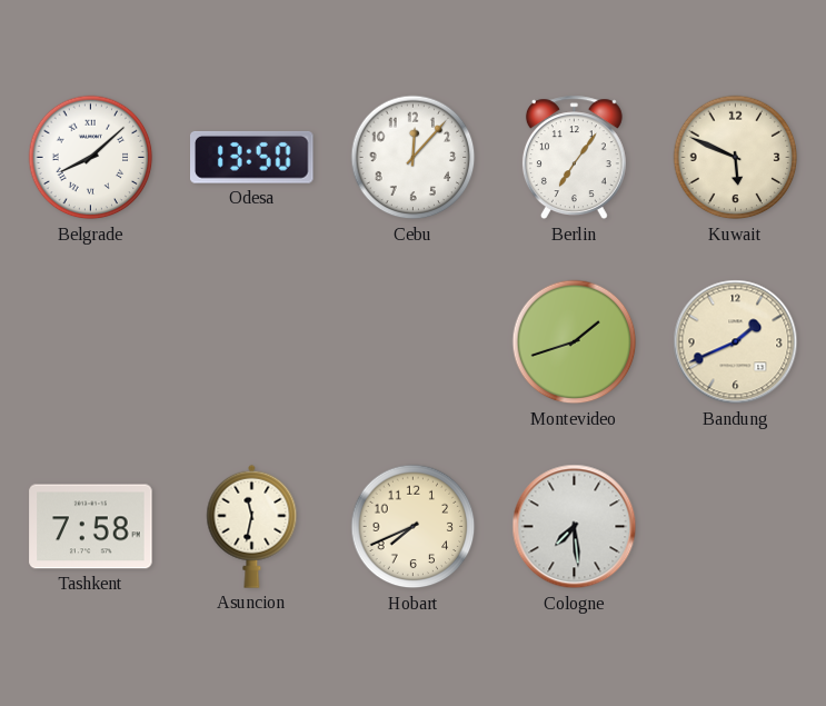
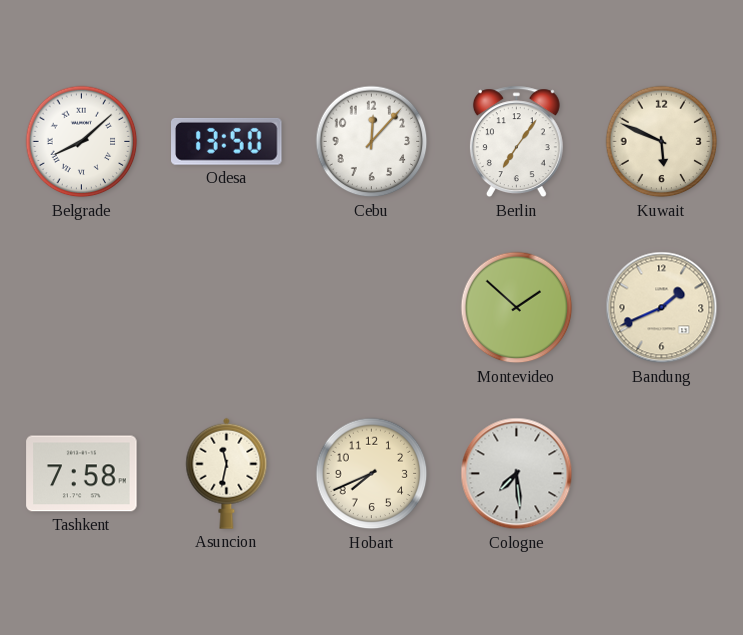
Montevideo: 1:42 -> 1:52 (517, 308)
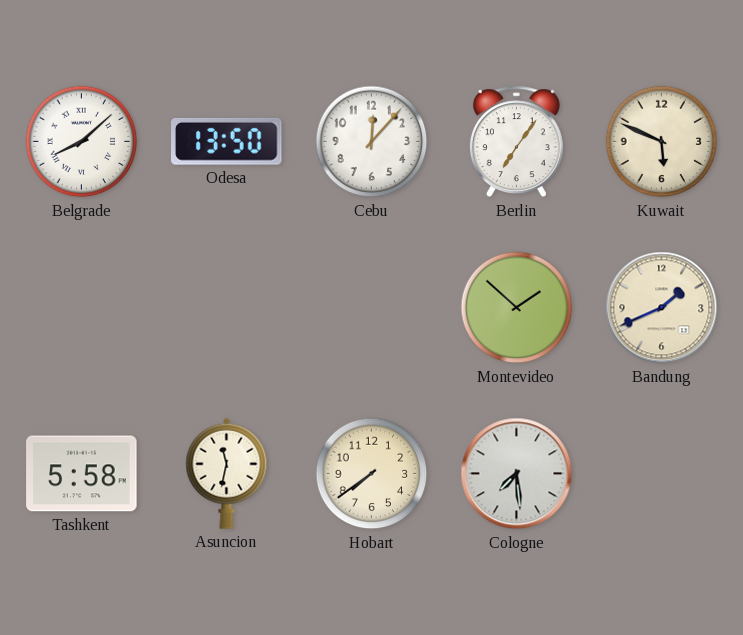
Tashkent: 7:58 -> 5:58 (82, 474)
Hobart: 7:41 -> 7:39 (372, 474)
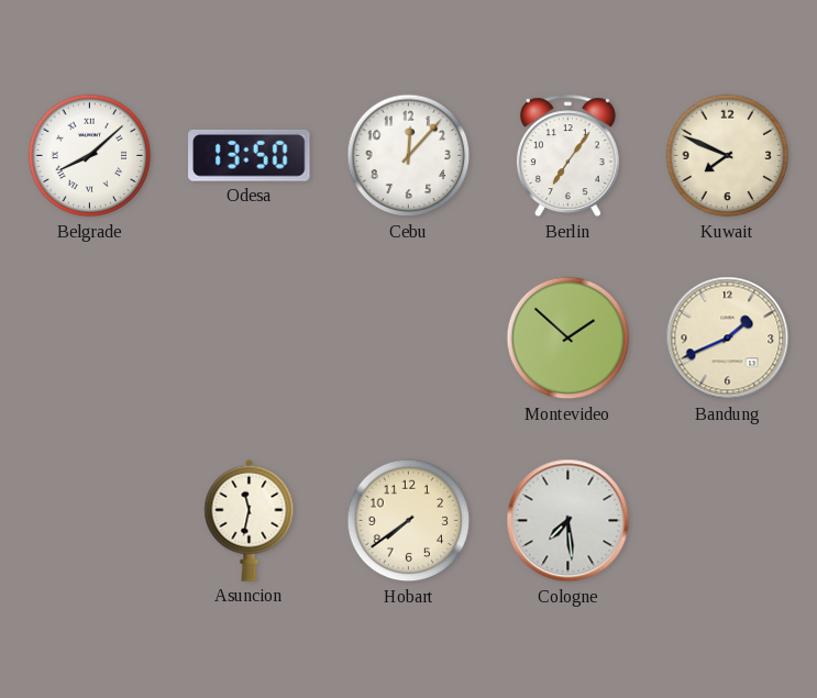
Kuwait: 5:49 -> 7:49 (728, 156)
Tashkent: 5:58 -> none (82, 474)
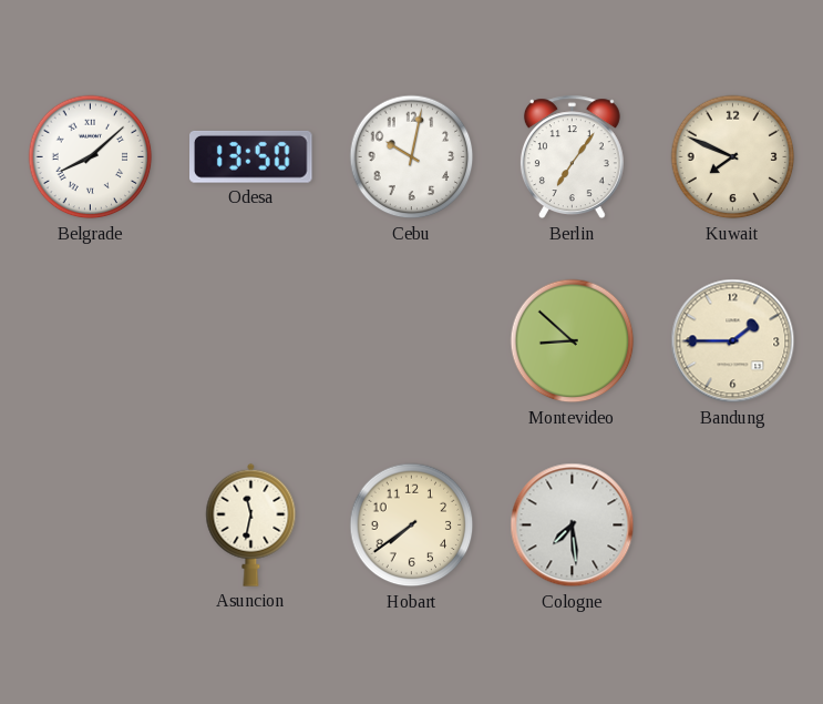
Cebu: 12:07 -> 10:02 (412, 157)
Montevideo: 1:52 -> 8:52 (573, 341)
Bandung: 1:41 -> 1:45 (733, 341)
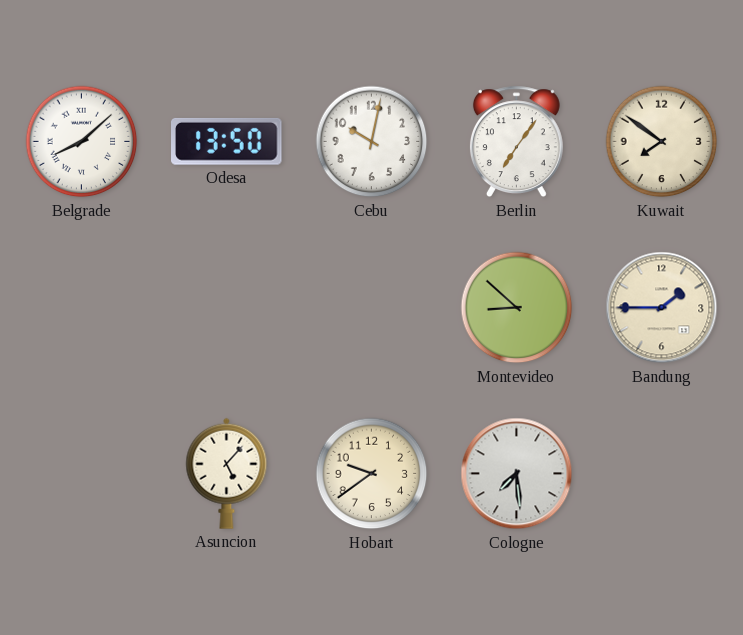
Kuwait: 7:49 -> 7:51 (662, 142)
Asuncion: 11:32 -> 5:07 (227, 473)
Hobart: 7:39 -> 9:39 (372, 474)
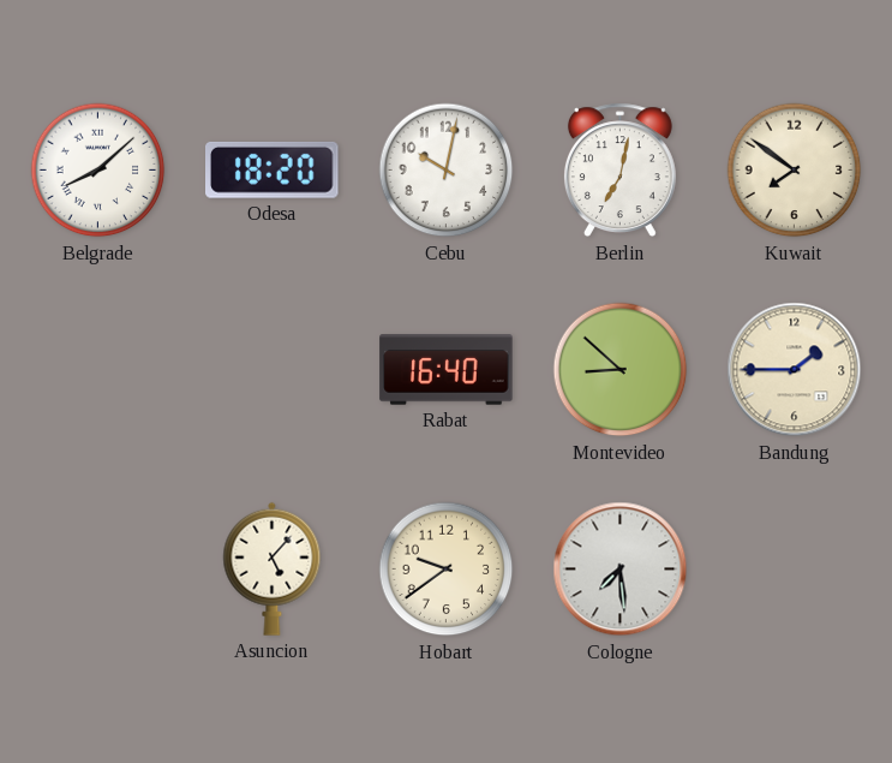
Odesa: 13:50 -> 18:20 (273, 169)
Berlin: 7:06 -> 7:02 (619, 171)
Rabat: none -> 16:40 (447, 370)
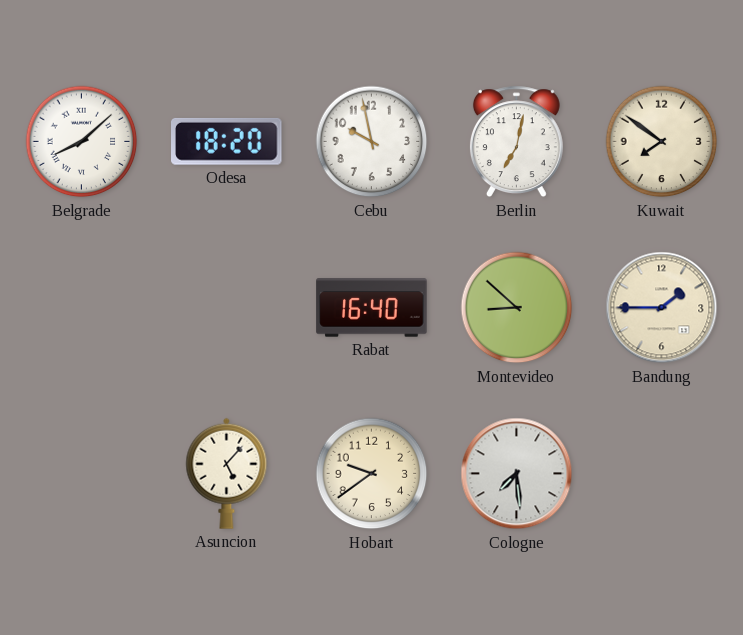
Cebu: 10:02 -> 9:58 (372, 142)
